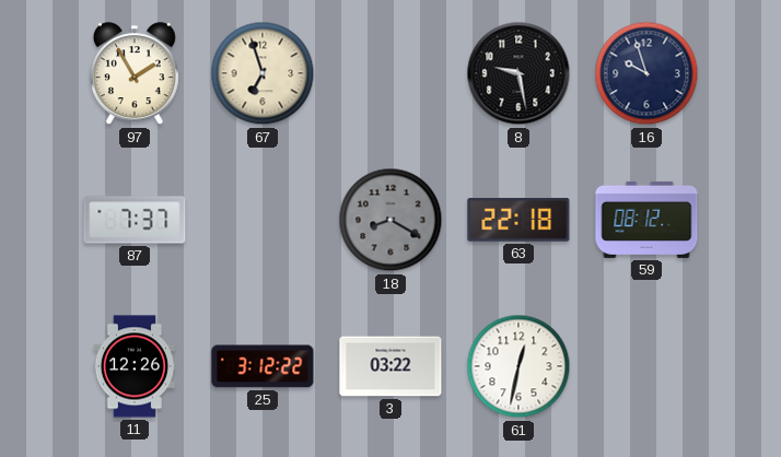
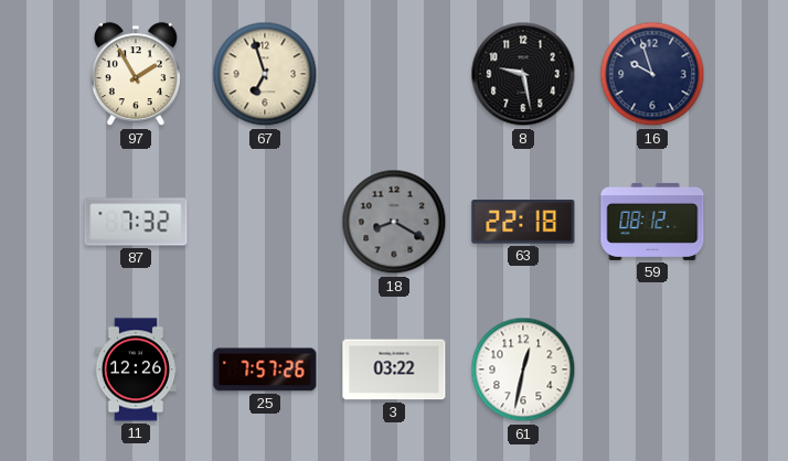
87: 7:37 -> 7:32 (136, 222)
25: 3:12 -> 7:57 (265, 369)
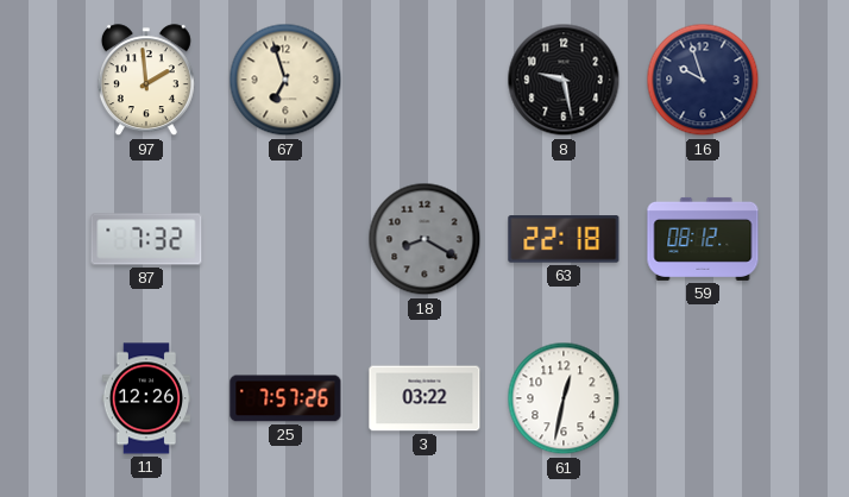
97: 1:55 -> 1:59 (146, 81)
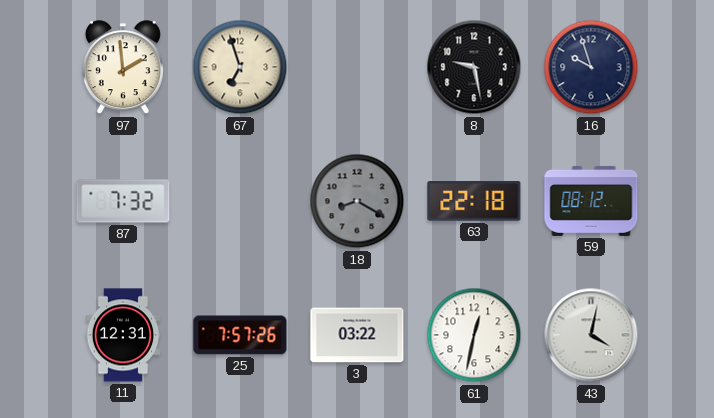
11: 12:26 -> 12:31 (122, 335)
43: none -> 4:02 (591, 335)
